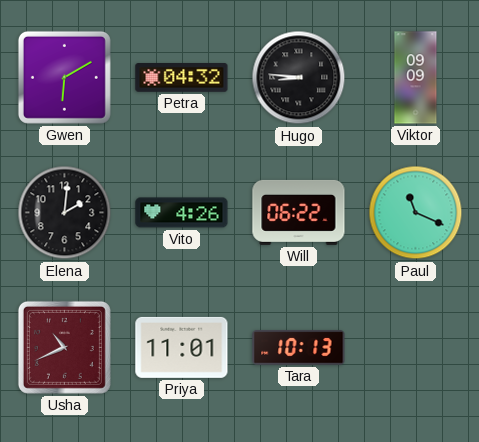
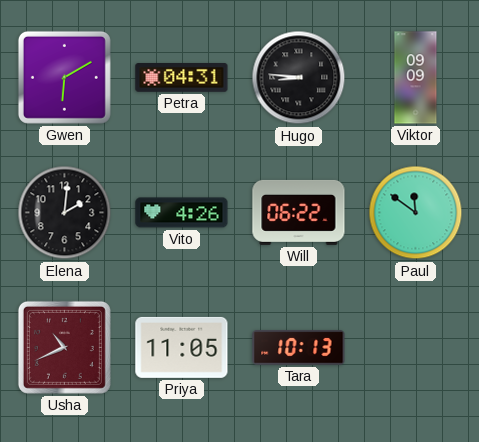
Petra: 04:32 -> 04:31 (182, 78)
Paul: 11:19 -> 11:51 (416, 213)
Priya: 11:01 -> 11:05 (182, 347)
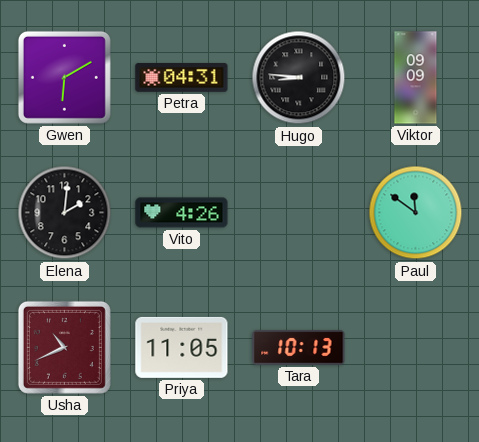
Will: 06:22 -> none (299, 212)
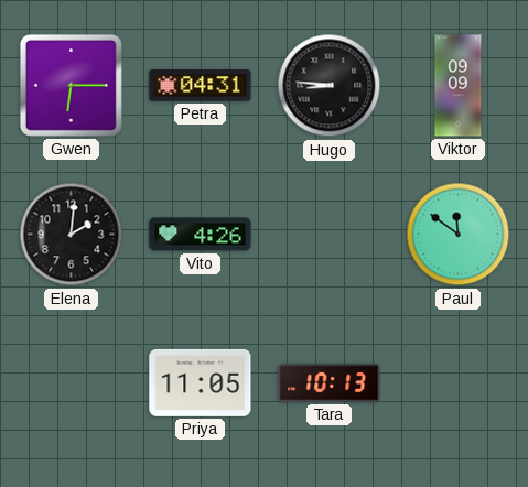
Gwen: 6:10 -> 6:15 (71, 85)
Usha: 10:41 -> none (64, 347)
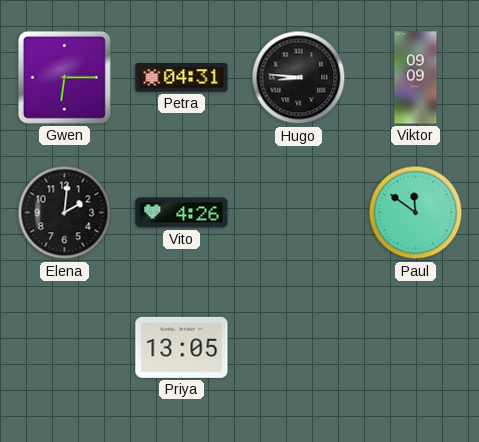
Priya: 11:05 -> 13:05 (182, 347)
Tara: 10:13 -> none (330, 383)
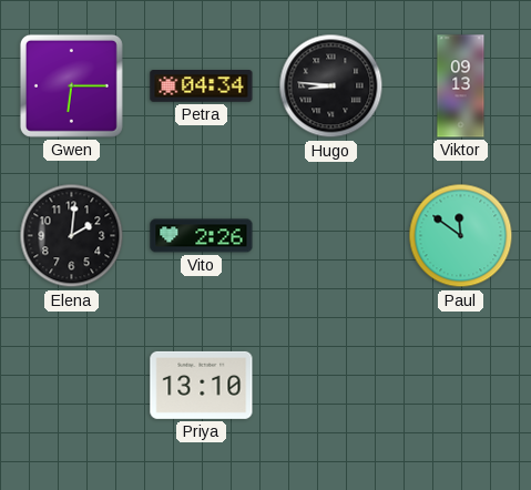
Petra: 04:31 -> 04:34 (202, 86)
Viktor: 09:09 -> 09:13 (461, 86)
Vito: 4:26 -> 2:26 (202, 236)
Priya: 13:05 -> 13:10 (202, 385)
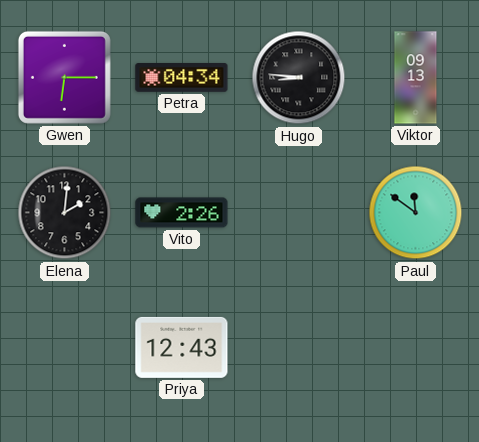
Priya: 13:10 -> 12:43 (182, 347)
